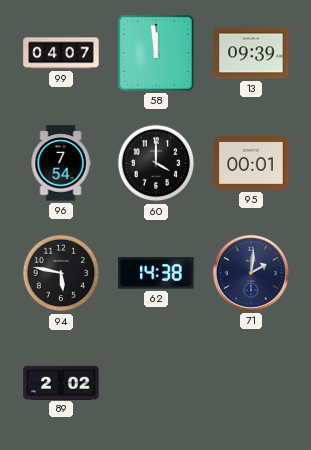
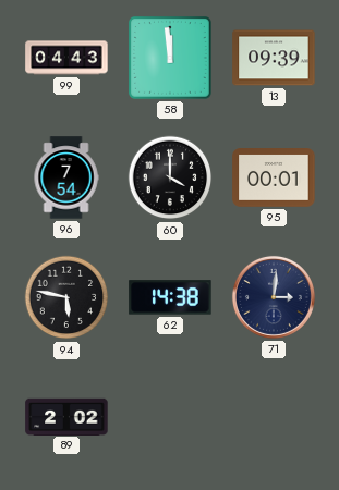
99: 04:07 -> 04:43 (66, 58)
71: 2:01 -> 3:01 (274, 297)
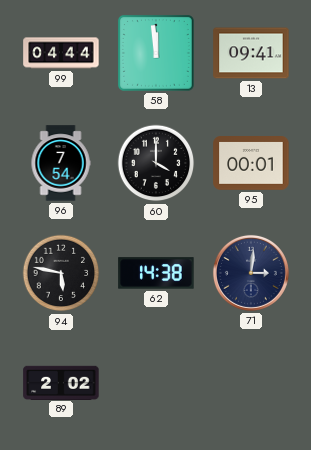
99: 04:43 -> 04:44 (61, 53)
13: 09:39 -> 09:41 (251, 53)
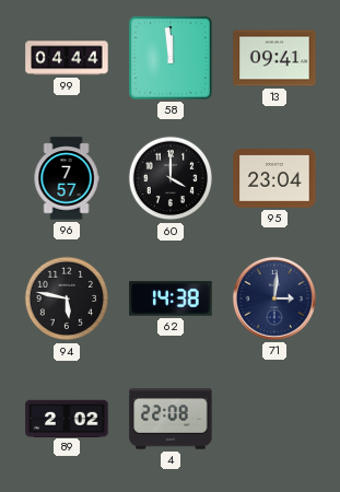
96: 7:54 -> 7:57 (67, 178)
95: 00:01 -> 23:04 (274, 179)
4: none -> 22:08 (171, 419)
